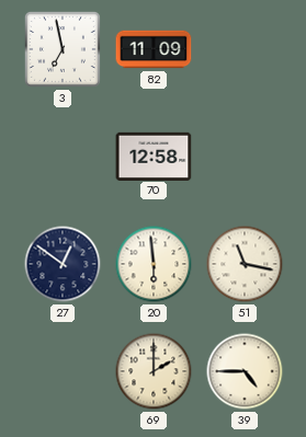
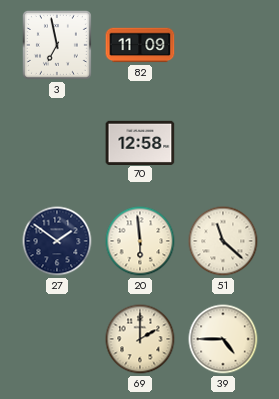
27: 12:51 -> 1:51 (57, 241)
51: 11:17 -> 11:22 (223, 241)
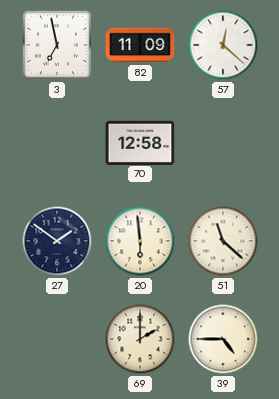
57: none -> 12:22 (223, 45)
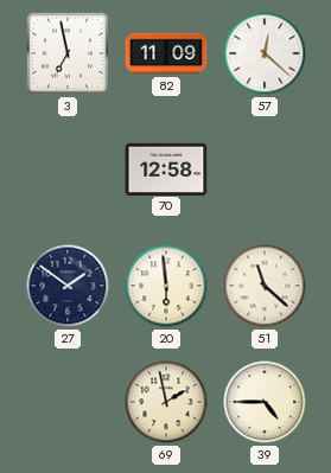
69: 2:00 -> 1:58 (166, 402)
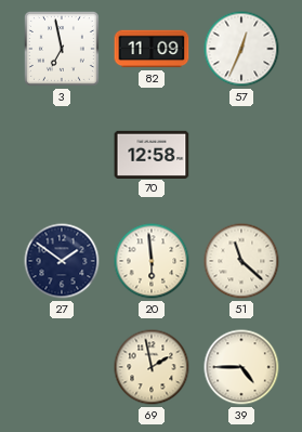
57: 12:22 -> 12:34 (241, 49)
